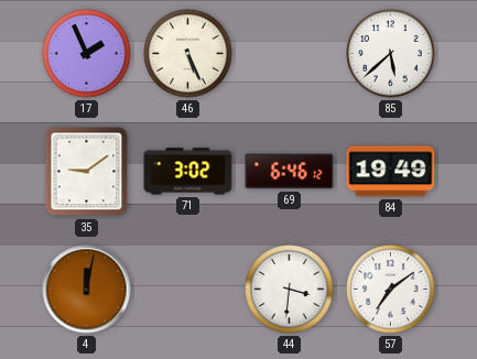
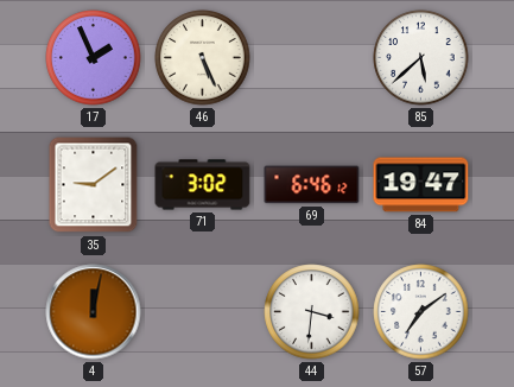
84: 19:49 -> 19:47 (421, 185)
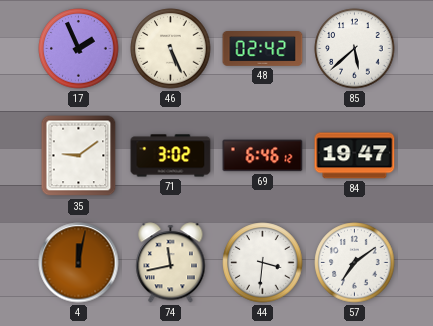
48: none -> 02:42 (263, 49)
74: none -> 11:43 (171, 263)
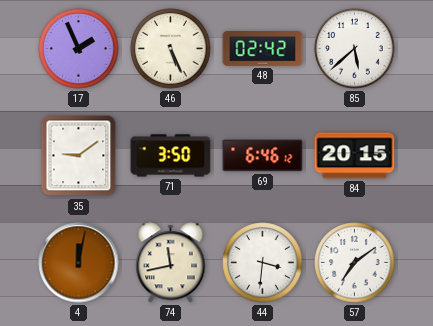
71: 3:02 -> 3:50 (171, 156)
84: 19:47 -> 20:15 (355, 156)
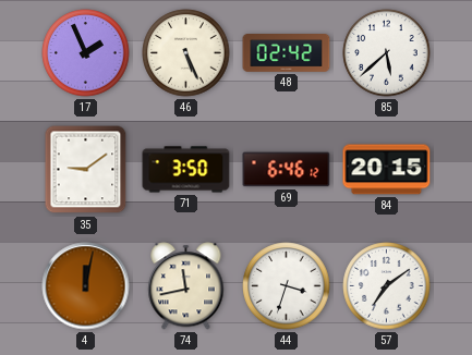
44: 3:31 -> 3:33 (287, 286)
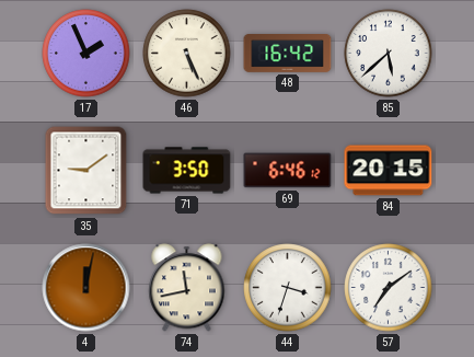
48: 02:42 -> 16:42 (288, 54)
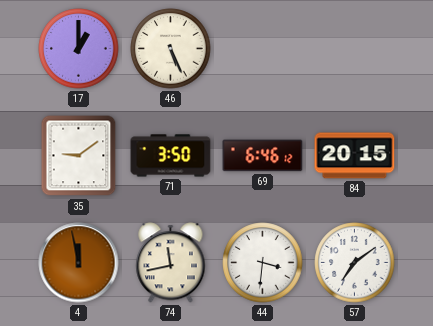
17: 1:56 -> 1:00 (79, 49)
48: 16:42 -> none (288, 54)
85: 5:38 -> none (389, 54)
4: 12:02 -> 11:58 (79, 263)
44: 3:33 -> 3:31 (263, 263)
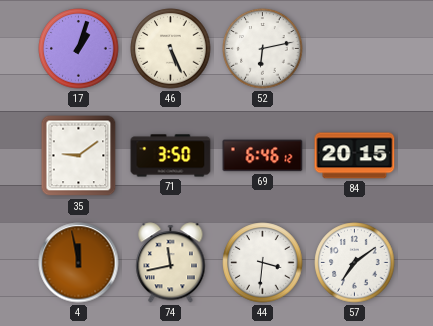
17: 1:00 -> 1:03 (79, 49)
52: none -> 6:13 (263, 49)
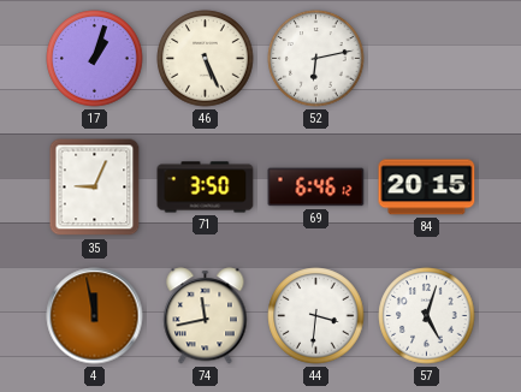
35: 9:09 -> 9:04 (95, 188)
57: 7:09 -> 5:03 (427, 316)
